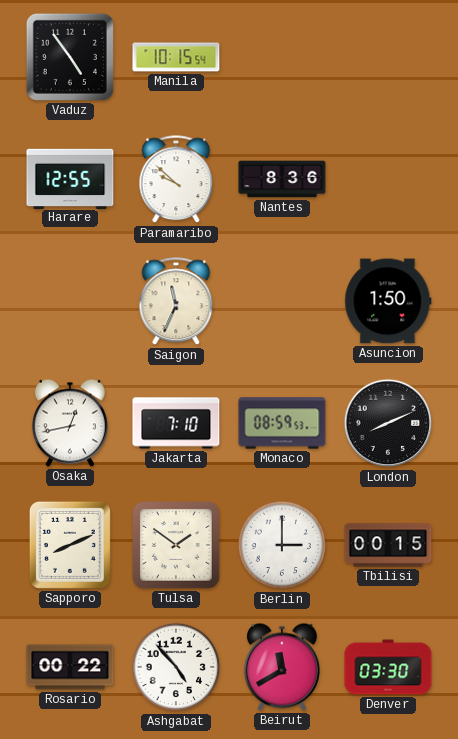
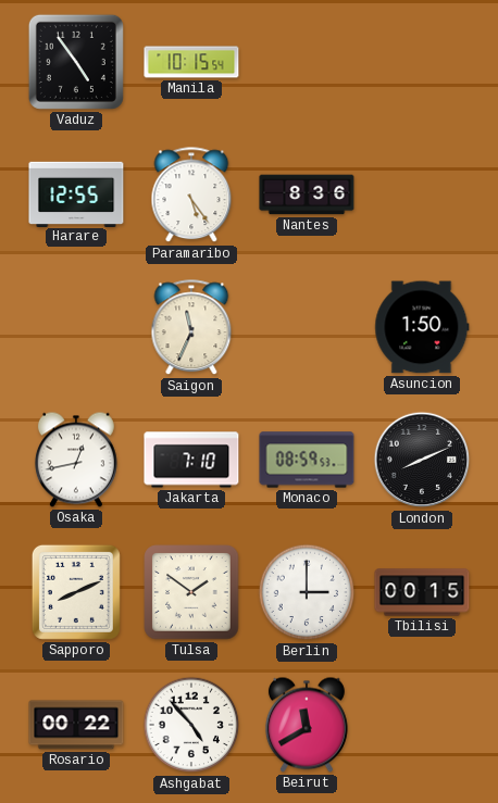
Paramaribo: 9:52 -> 5:24 (191, 196)
Denver: 03:30 -> none (388, 667)
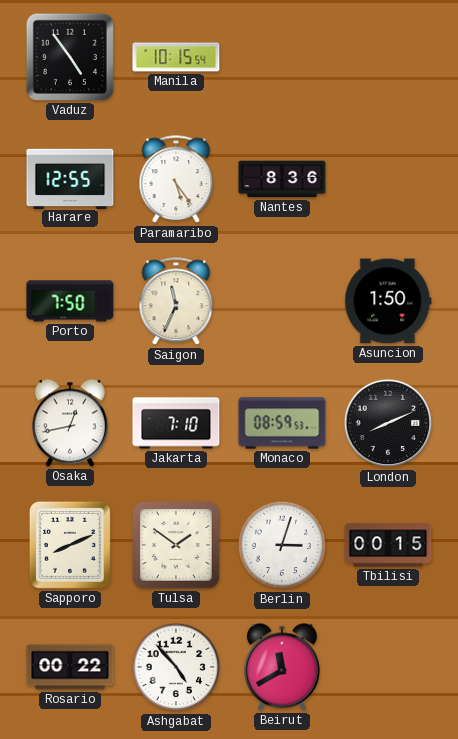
Porto: none -> 7:50 (70, 301)
Berlin: 3:00 -> 3:03 (282, 545)
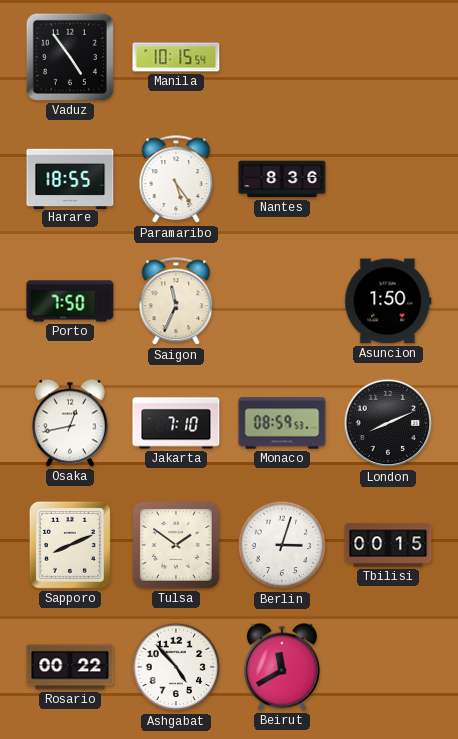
Harare: 12:55 -> 18:55 (70, 178)
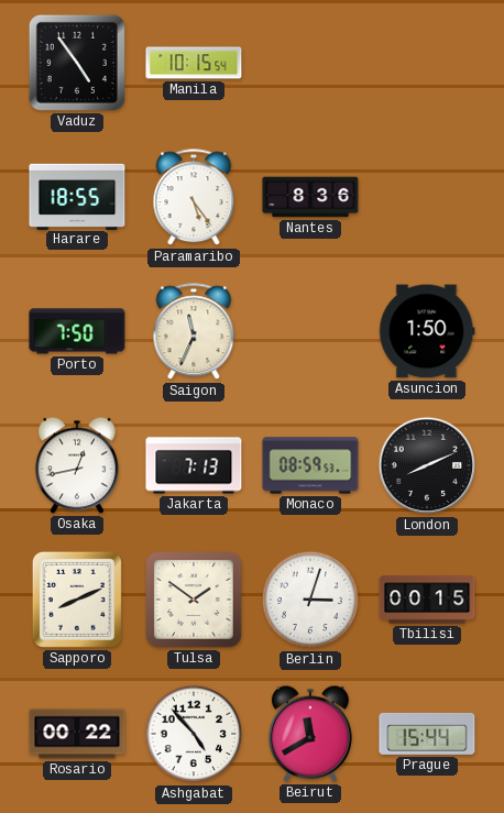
Jakarta: 7:10 -> 7:13 (194, 465)
Prague: none -> 15:44 (427, 734)
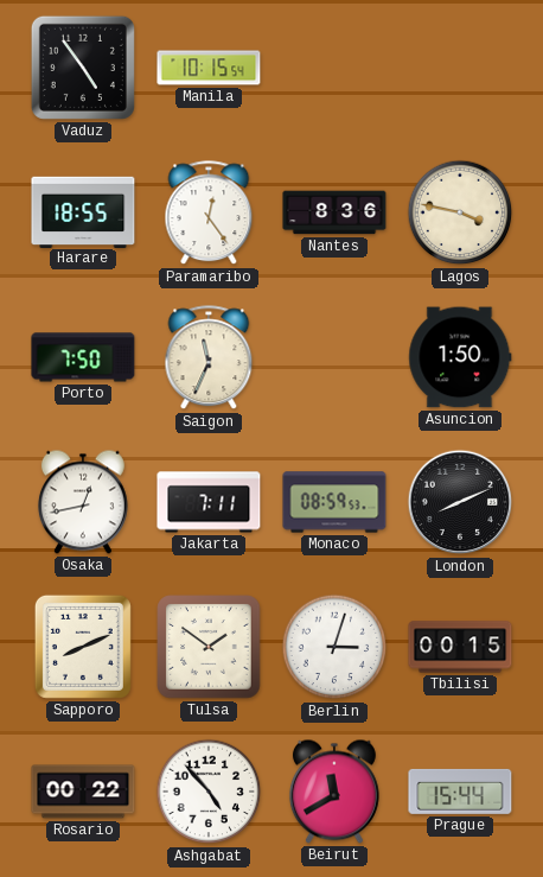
Paramaribo: 5:24 -> 12:24 (209, 214)
Lagos: none -> 3:47 (460, 212)
Jakarta: 7:13 -> 7:11 (209, 502)
